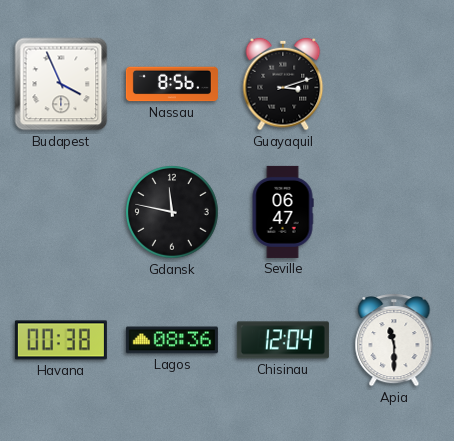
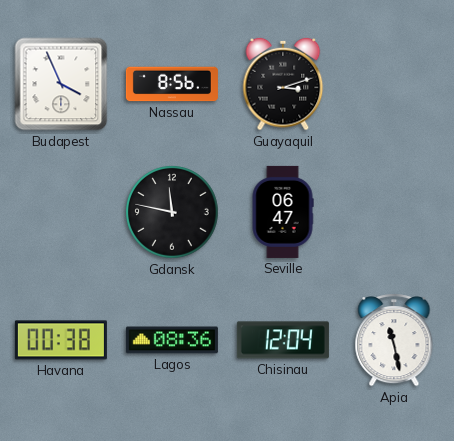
Apia: 11:30 -> 11:28 (394, 341)
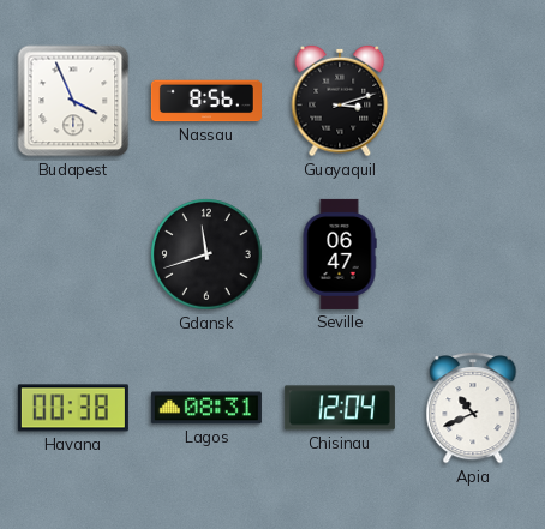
Gdansk: 11:47 -> 11:42 (206, 254)
Lagos: 08:36 -> 08:31 (206, 408)
Apia: 11:28 -> 10:41 (473, 409)
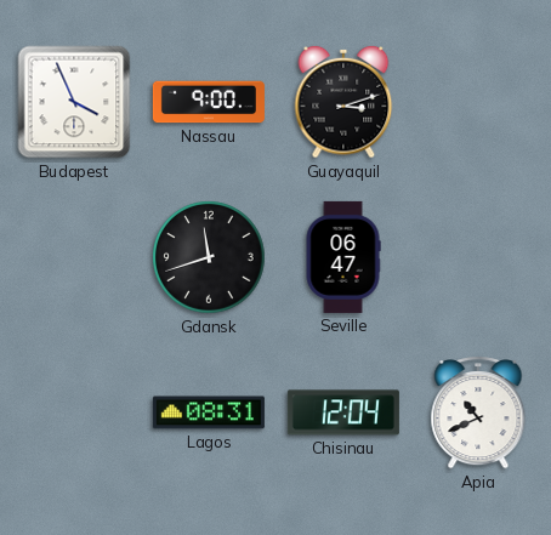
Nassau: 8:56 -> 9:00 (209, 102)
Havana: 00:38 -> none (73, 408)
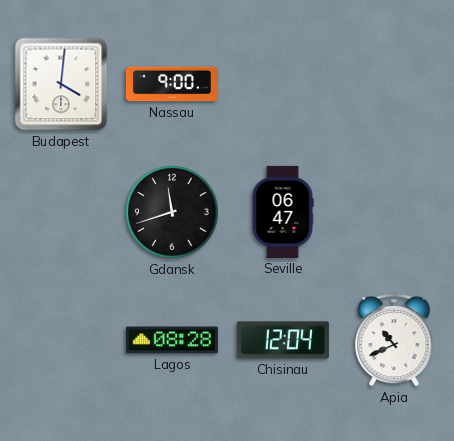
Budapest: 3:56 -> 4:01 (61, 84)
Guayaquil: 3:12 -> none (343, 102)
Lagos: 08:31 -> 08:28 (172, 340)
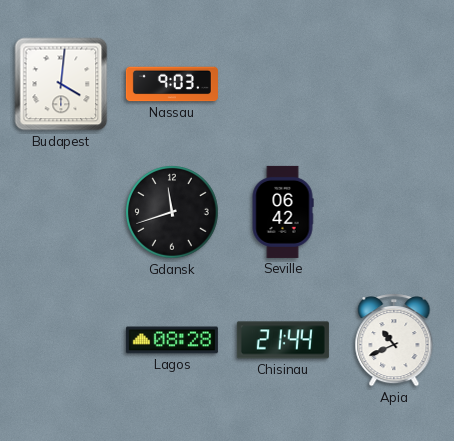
Nassau: 9:00 -> 9:03 (172, 84)
Seville: 06:47 -> 06:42 (283, 212)
Chisinau: 12:04 -> 21:44 (283, 340)
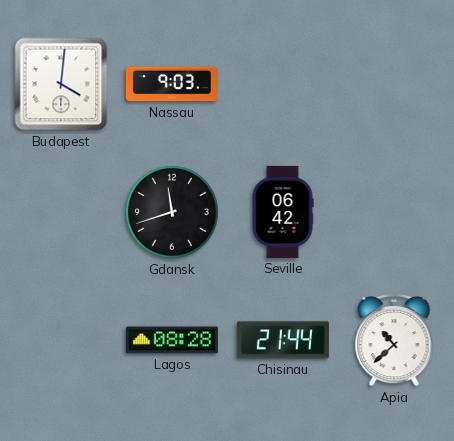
Apia: 10:41 -> 10:38 (394, 341)
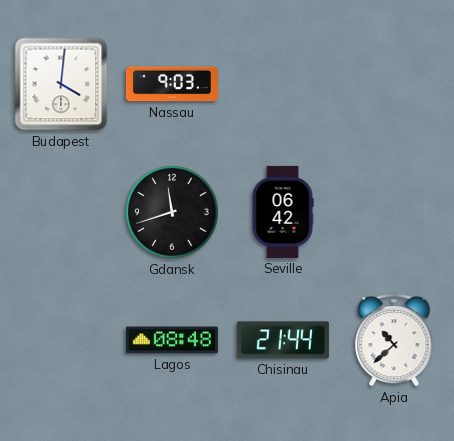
Lagos: 08:28 -> 08:48 (172, 340)
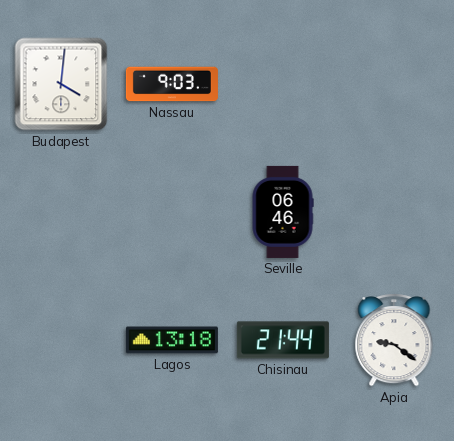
Gdansk: 11:42 -> none (172, 212)
Seville: 06:42 -> 06:46 (283, 212)
Lagos: 08:48 -> 13:18 (172, 340)
Apia: 10:38 -> 9:21 (394, 341)
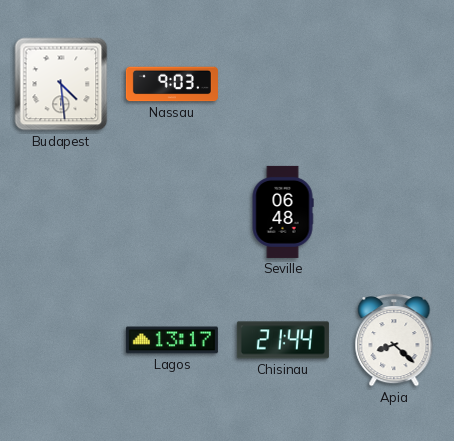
Budapest: 4:01 -> 4:29 (61, 84)
Seville: 06:46 -> 06:48 (283, 212)
Lagos: 13:18 -> 13:17 (172, 340)
Apia: 9:21 -> 8:22 (394, 341)
